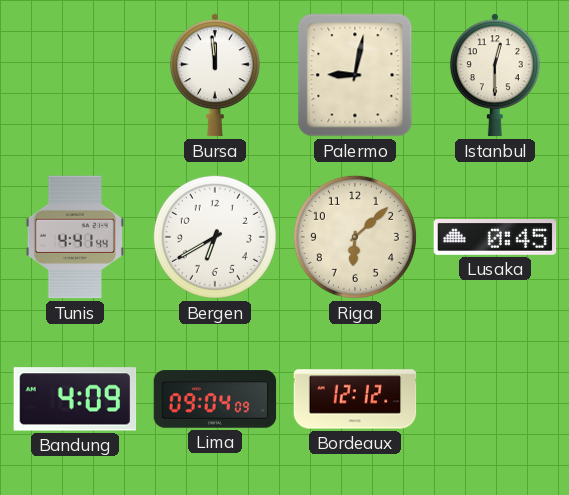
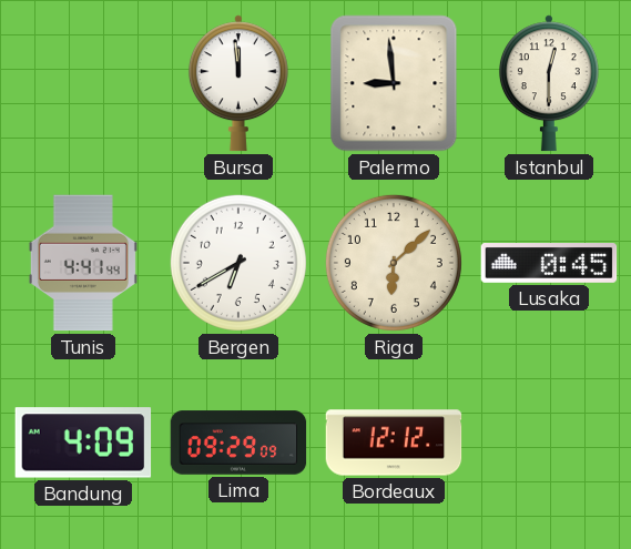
Palermo: 9:02 -> 8:59 (394, 83)
Lima: 09:04 -> 09:29 (238, 443)
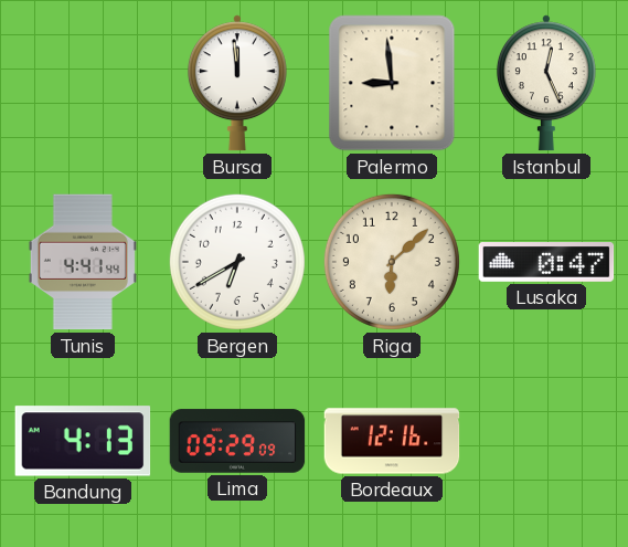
Istanbul: 12:30 -> 12:26 (546, 83)
Lusaka: 0:45 -> 0:47 (546, 263)
Bandung: 4:09 -> 4:13 (83, 441)
Bordeaux: 12:12 -> 12:16 (392, 441)
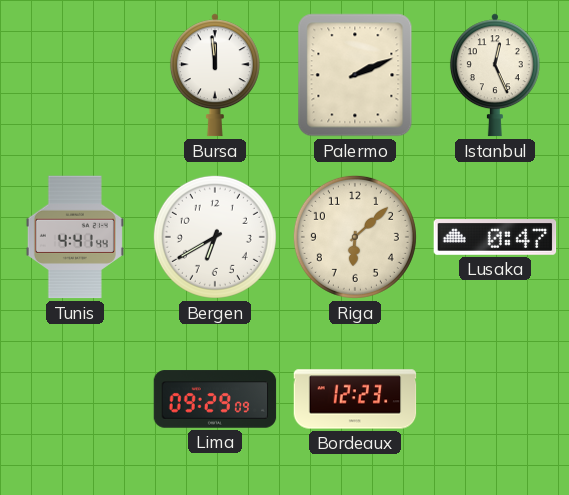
Palermo: 8:59 -> 2:11 (355, 75)
Bandung: 4:13 -> none (83, 441)
Bordeaux: 12:16 -> 12:23 (355, 399)
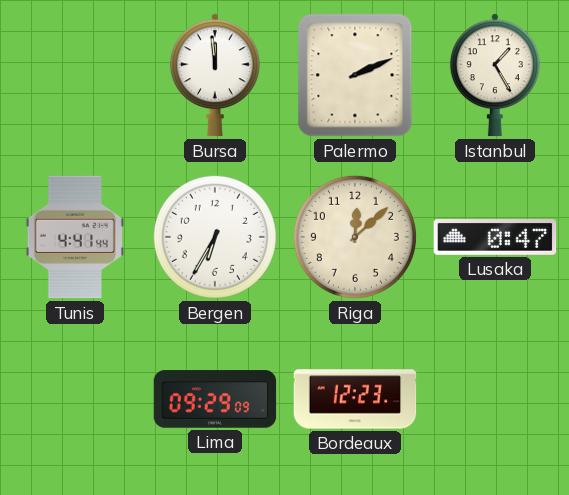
Istanbul: 12:26 -> 1:25 (495, 75)
Bergen: 6:40 -> 6:35 (215, 237)
Riga: 6:08 -> 12:08 (355, 237)
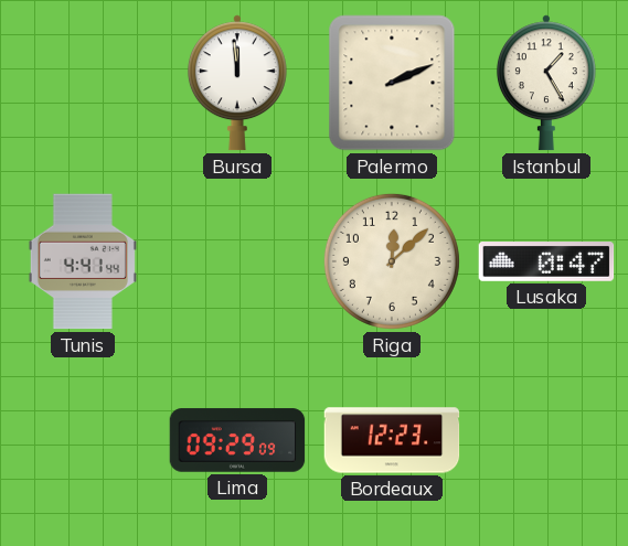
Bergen: 6:35 -> none (215, 237)
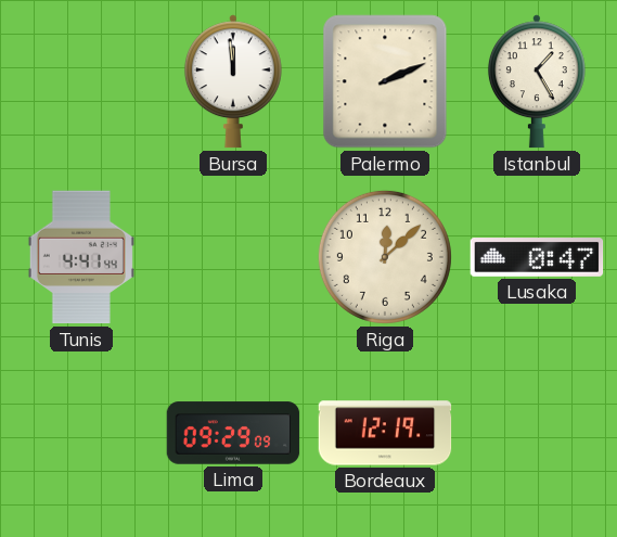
Bordeaux: 12:23 -> 12:19 (385, 433)
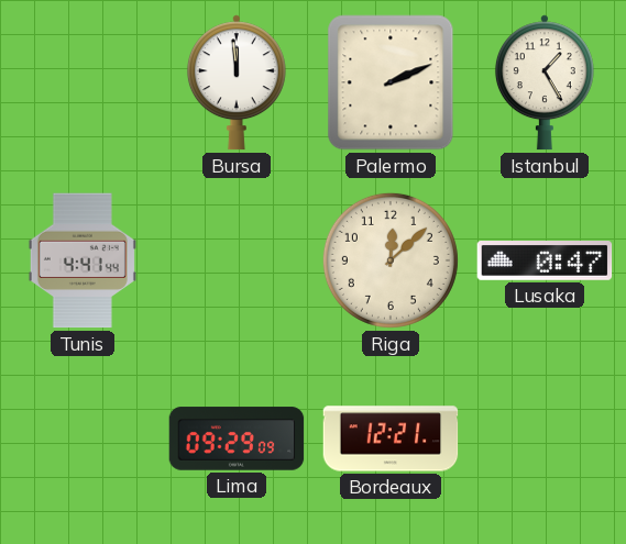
Bordeaux: 12:19 -> 12:21 (391, 438)
